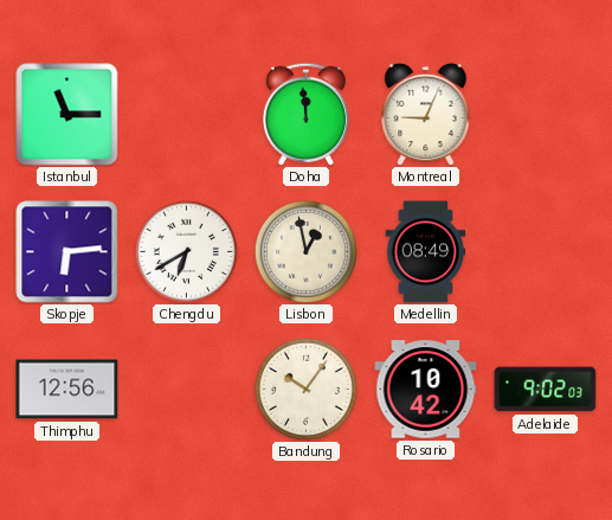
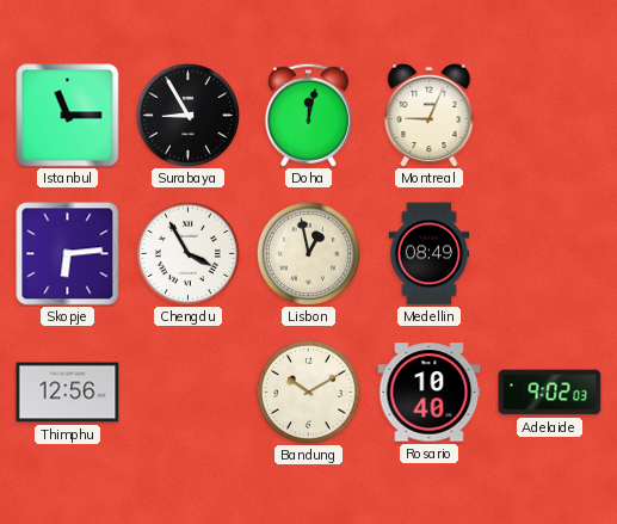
Surabaya: none -> 8:55 (187, 115)
Doha: 11:59 -> 12:02 (308, 115)
Chengdu: 6:40 -> 3:55 (187, 253)
Bandung: 10:06 -> 10:10 (308, 392)
Rosario: 10:42 -> 10:40 (430, 393)
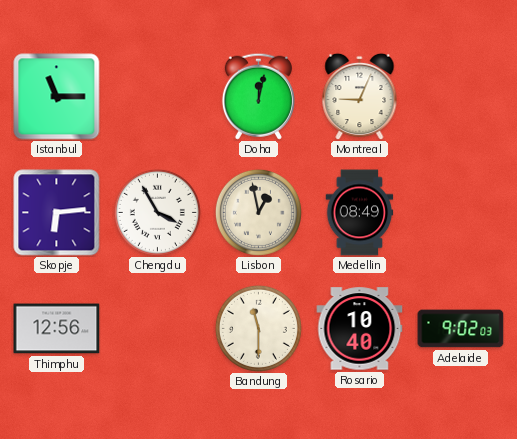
Surabaya: 8:55 -> none (187, 115)
Bandung: 10:10 -> 11:30 (258, 328)
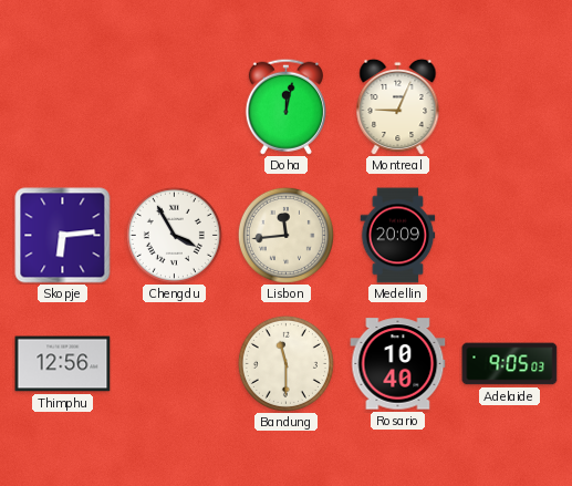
Istanbul: 11:15 -> none (57, 97)
Lisbon: 12:58 -> 11:44 (285, 235)
Medellin: 08:49 -> 20:09 (398, 236)
Adelaide: 9:02 -> 9:05 (510, 364)
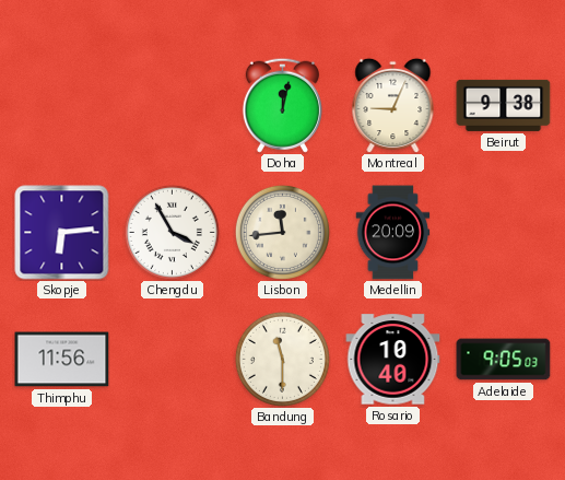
Beirut: none -> 9:38 (504, 105)
Thimphu: 12:56 -> 11:56 (62, 360)
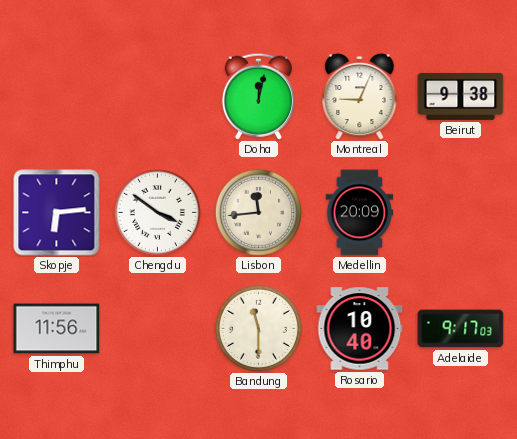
Chengdu: 3:55 -> 3:51 (157, 212)
Adelaide: 9:05 -> 9:17 (461, 329)
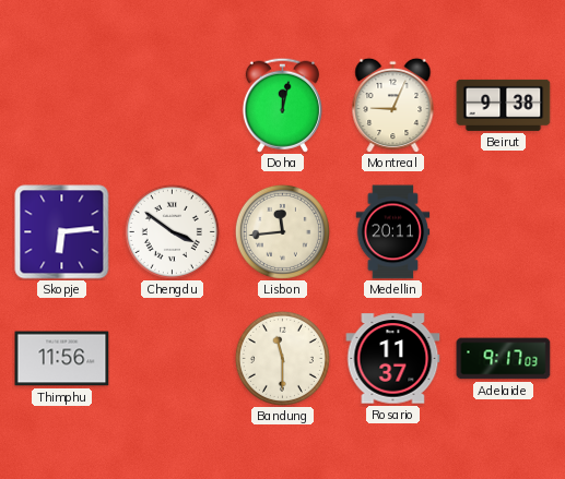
Medellin: 20:09 -> 20:11 (393, 232)
Rosario: 10:40 -> 11:37 (393, 359)
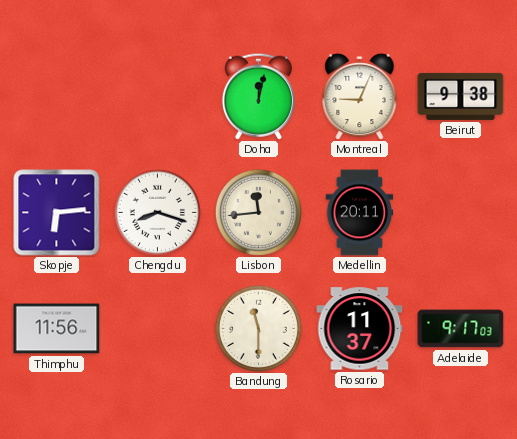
Chengdu: 3:51 -> 8:18 (157, 212)
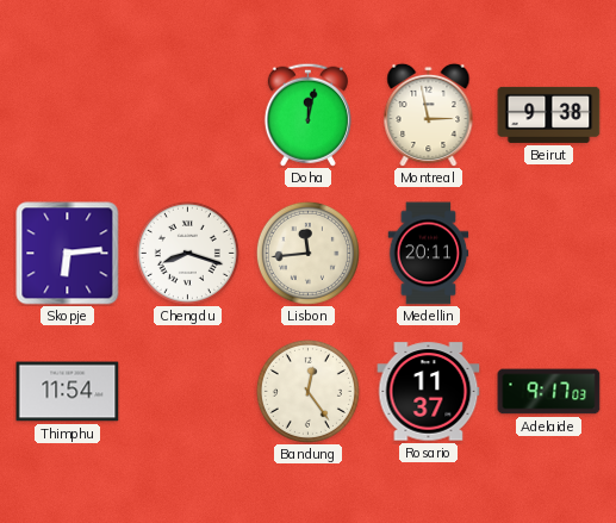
Montreal: 9:04 -> 2:58 (429, 114)
Thimphu: 11:56 -> 11:54 (68, 392)
Bandung: 11:30 -> 12:24 (307, 391)
